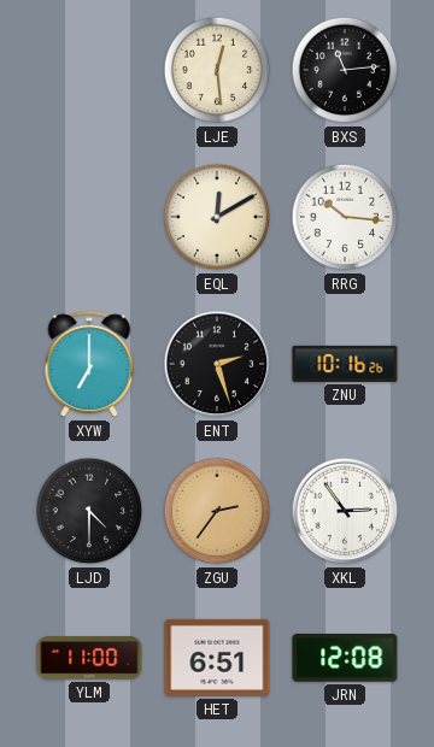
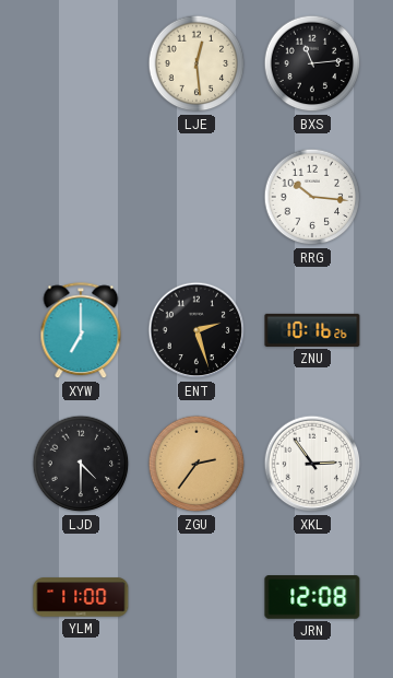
EQL: 12:10 -> none (217, 217)
HET: 6:51 -> none (217, 658)
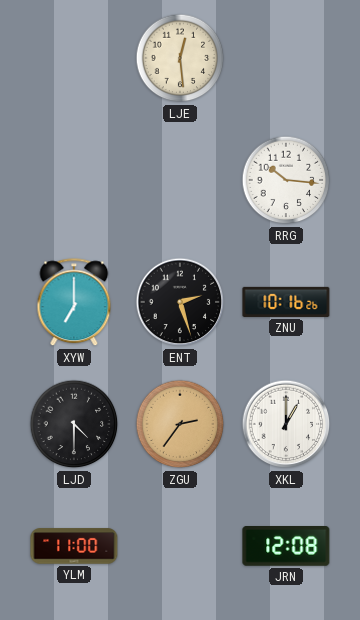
BXS: 11:14 -> none (312, 63)
XKL: 2:54 -> 1:00 (286, 424)
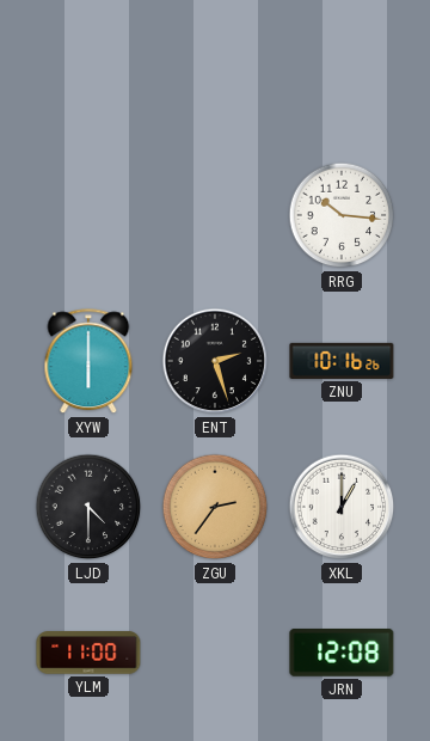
LJE: 12:29 -> none (180, 58)
XYW: 7:00 -> 6:00 (88, 362)
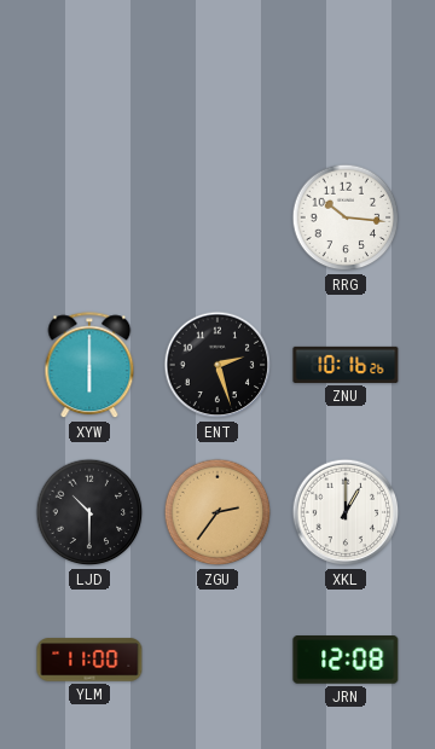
LJD: 4:30 -> 10:30 (89, 512)
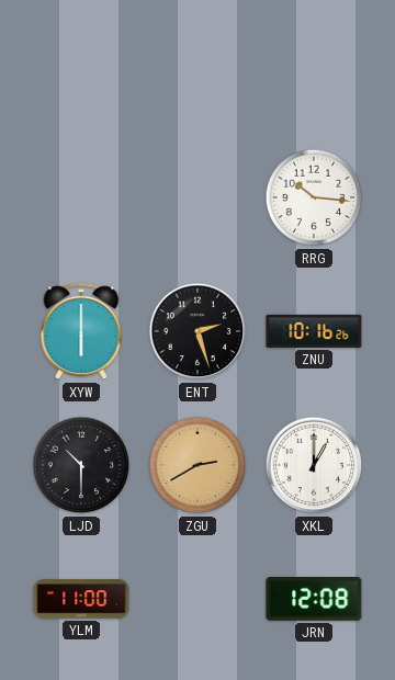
ZGU: 2:36 -> 2:40 (198, 465)
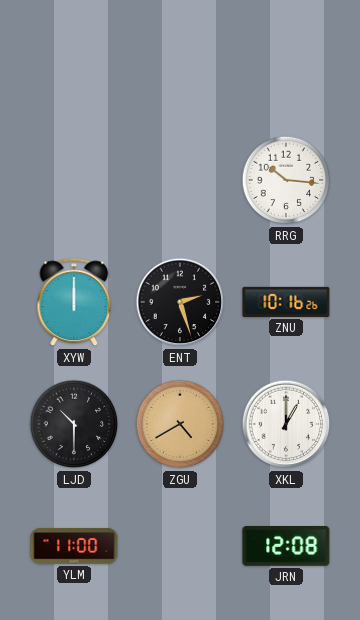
XYW: 6:00 -> 12:00 (74, 303)
ZGU: 2:40 -> 4:40 (180, 424)
